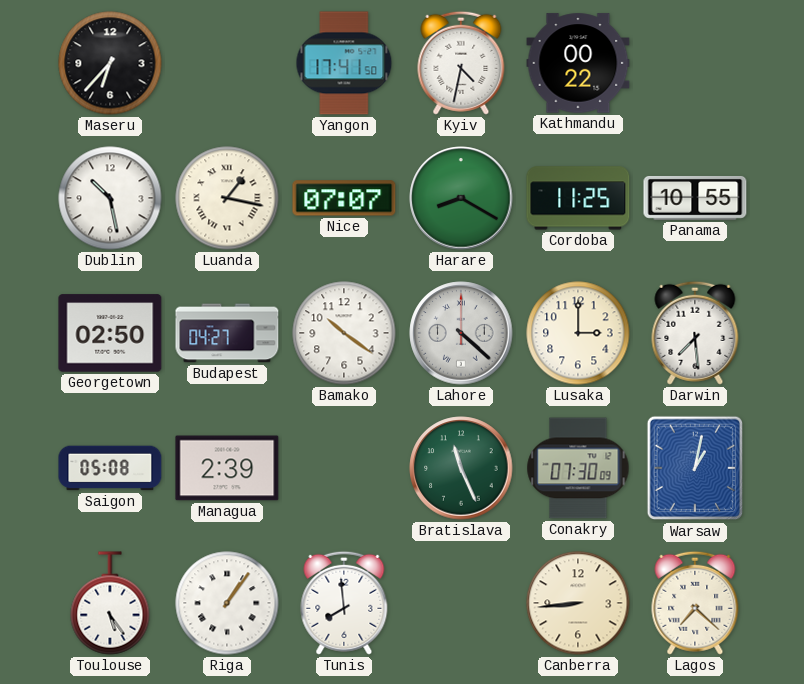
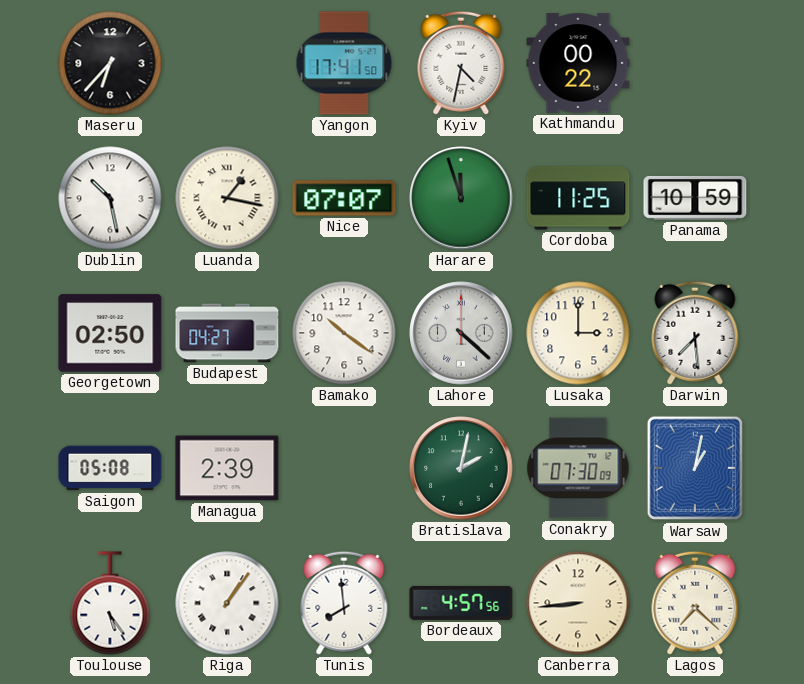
Harare: 8:20 -> 11:57 (461, 198)
Panama: 10:55 -> 10:59 (695, 198)
Bratislava: 11:26 -> 2:02 (461, 468)
Bordeaux: none -> 4:57 (461, 603)
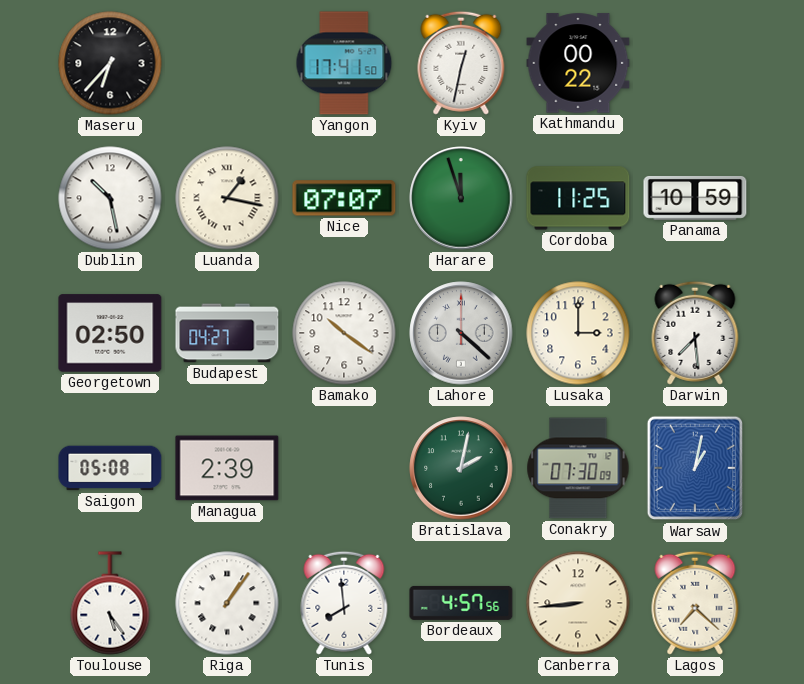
Kyiv: 4:32 -> 12:32 (461, 63)
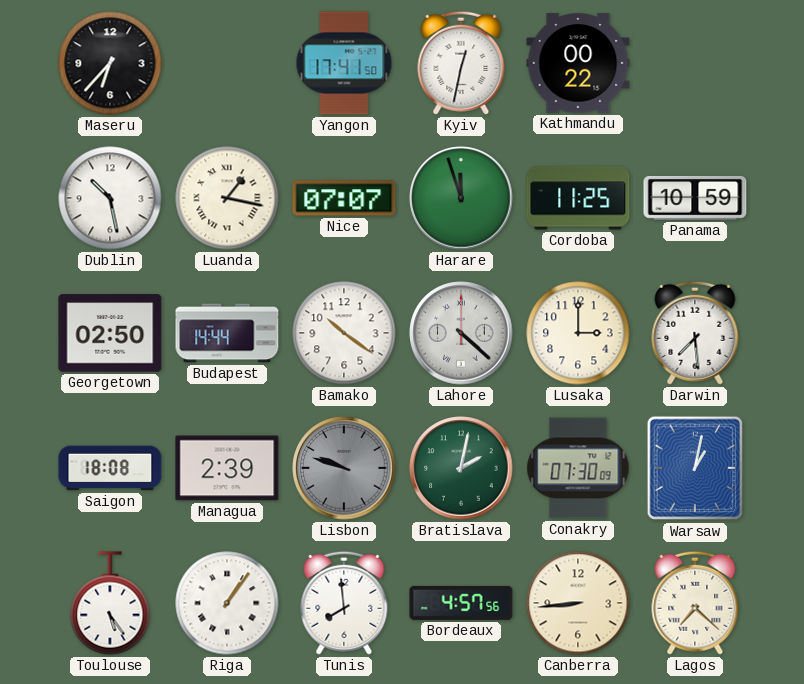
Budapest: 04:27 -> 14:44 (227, 333)
Saigon: 05:08 -> 18:08 (110, 468)
Lisbon: none -> 9:48 (344, 468)
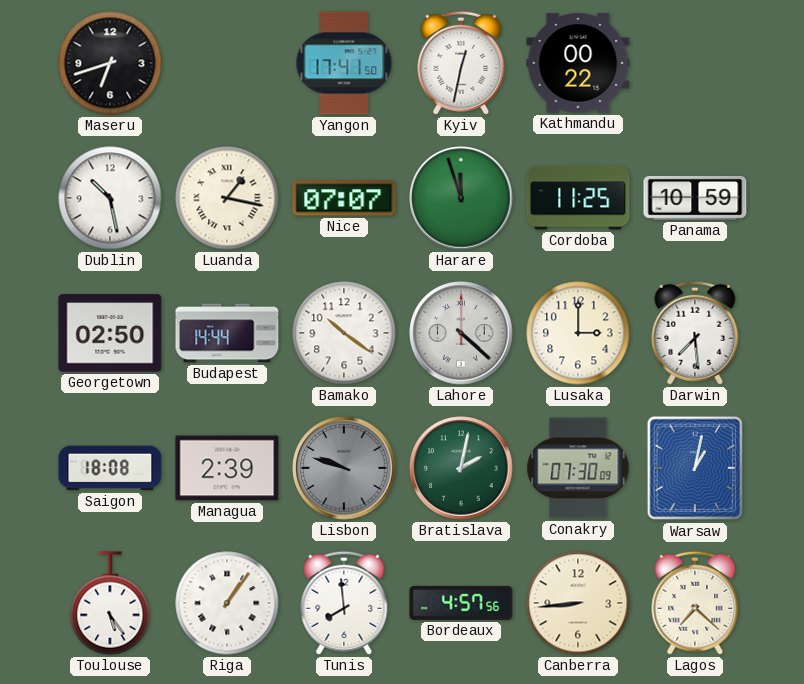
Maseru: 6:37 -> 6:42 (110, 63)
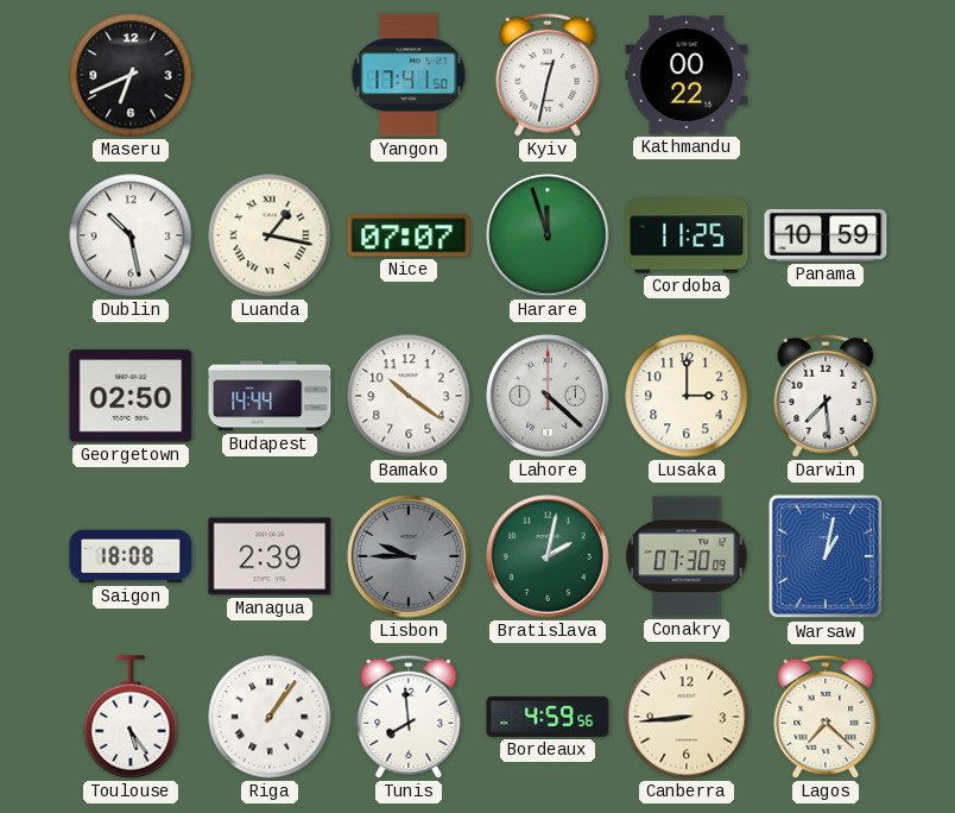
Maseru: 6:42 -> 6:41 (131, 75)
Lisbon: 9:48 -> 9:45 (409, 556)
Bordeaux: 4:57 -> 4:59 (548, 717)
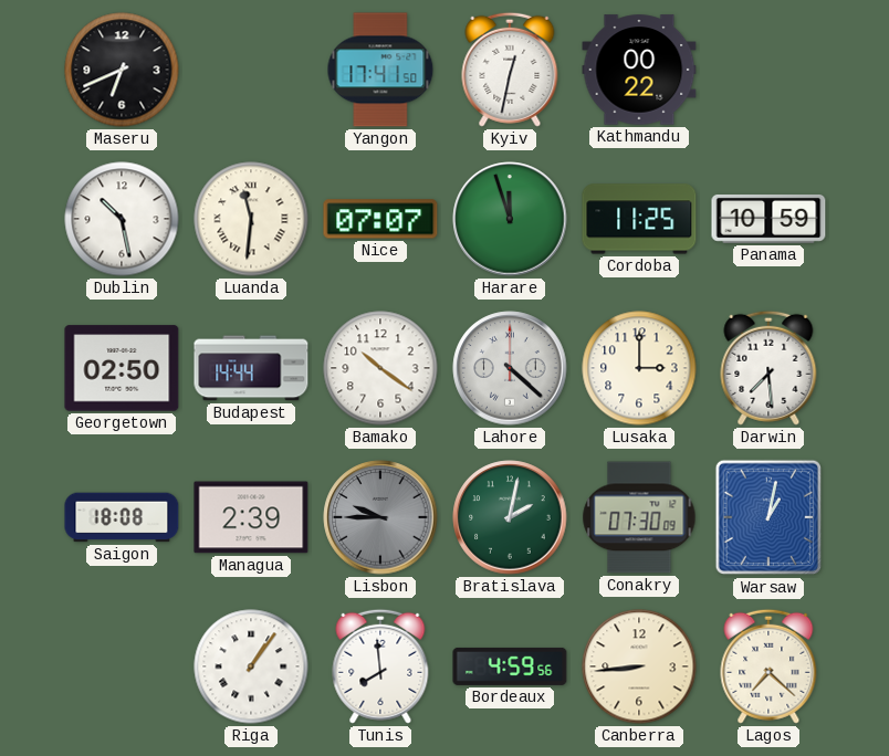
Luanda: 1:17 -> 11:31 (251, 219)
Toulouse: 5:24 -> none (131, 717)
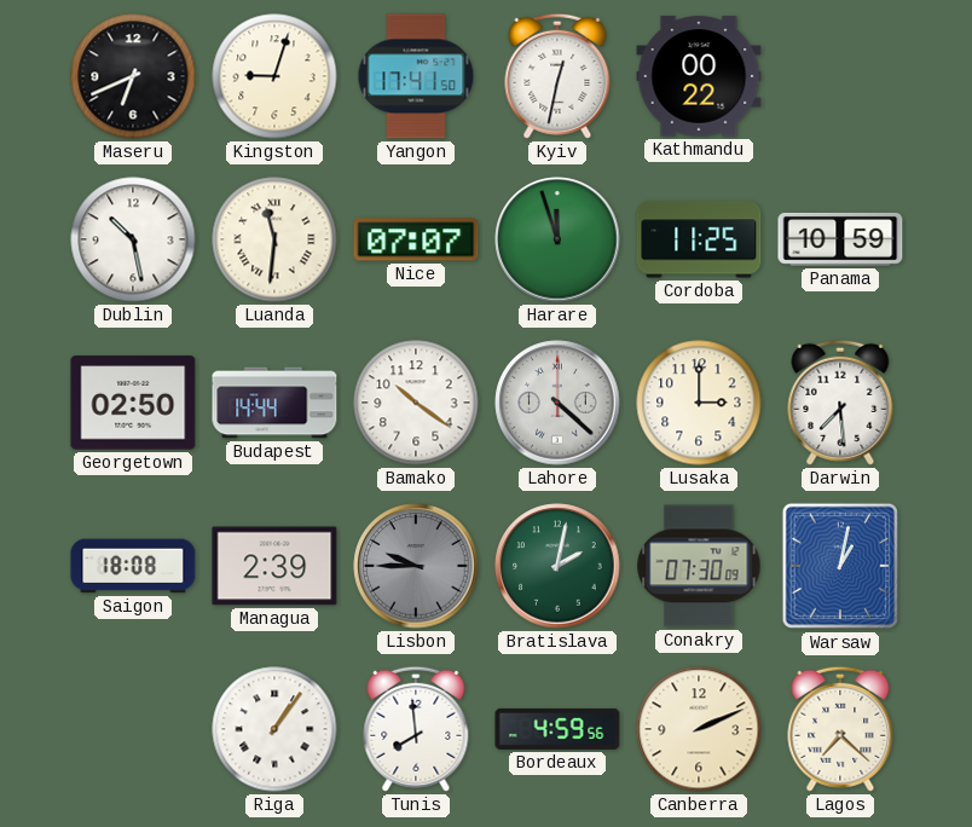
Kingston: none -> 9:03 (274, 76)
Canberra: 8:44 -> 2:11 (699, 729)
